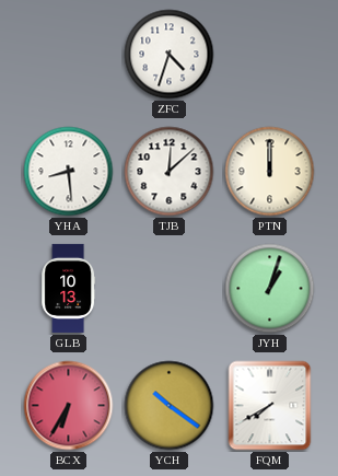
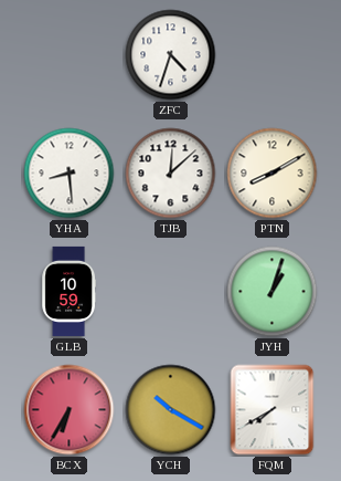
PTN: 12:00 -> 8:10 (273, 174)
GLB: 10:13 -> 10:59 (70, 291)
YCH: 10:21 -> 10:20 (171, 410)
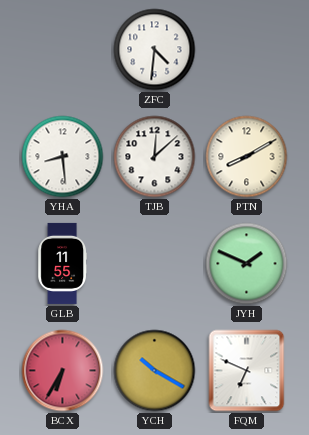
ZFC: 4:33 -> 4:31 (155, 50)
GLB: 10:59 -> 11:55 (63, 263)
JYH: 1:03 -> 1:49 (247, 264)
FQM: 7:40 -> 6:49 (247, 371)
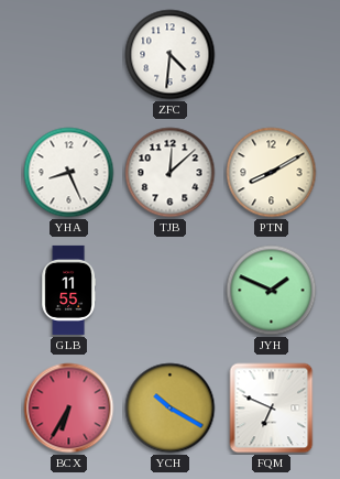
YHA: 8:29 -> 8:26 (69, 173)
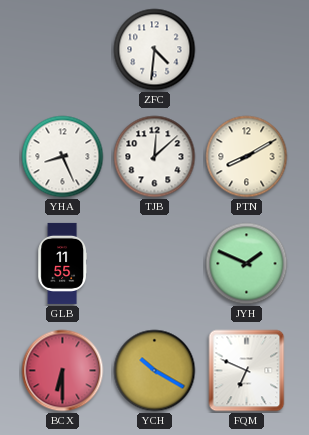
BCX: 6:35 -> 6:30 (63, 371)
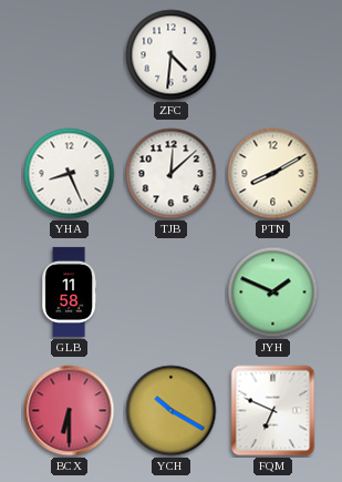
GLB: 11:55 -> 11:58 (70, 291)
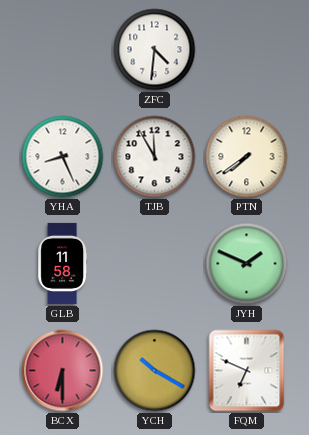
TJB: 12:08 -> 11:55 (155, 157)
PTN: 8:10 -> 7:39 (247, 157)
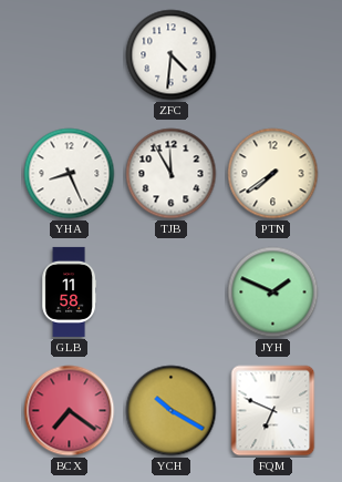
BCX: 6:30 -> 7:21 (70, 411)
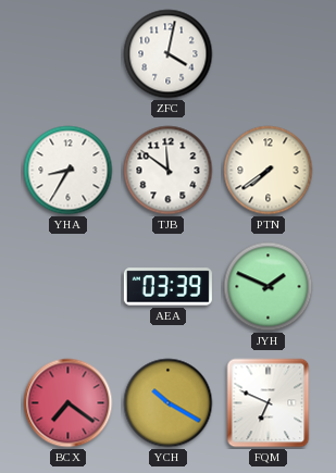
ZFC: 4:31 -> 4:02 (169, 54)
YHA: 8:26 -> 8:35 (69, 171)
TJB: 11:55 -> 11:51 (169, 171)
GLB: 11:58 -> none (70, 291)
AEA: none -> 03:39 (167, 287)
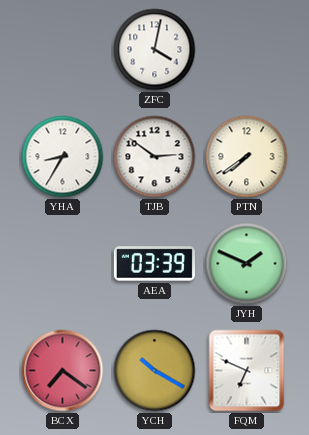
TJB: 11:51 -> 2:51 (155, 157)
